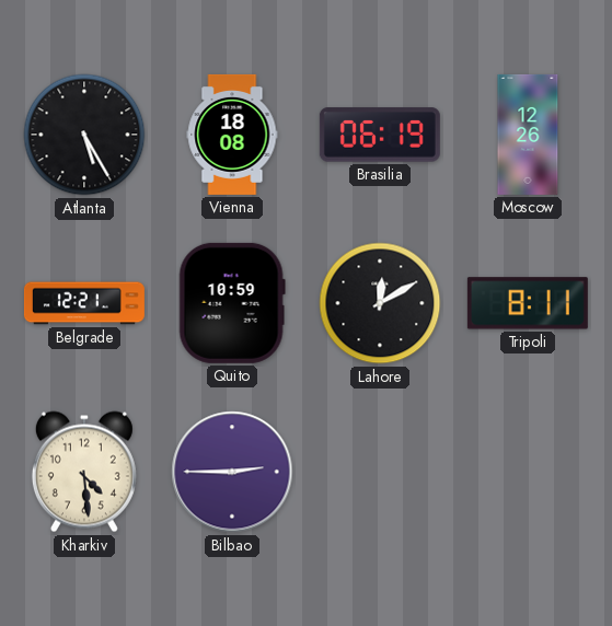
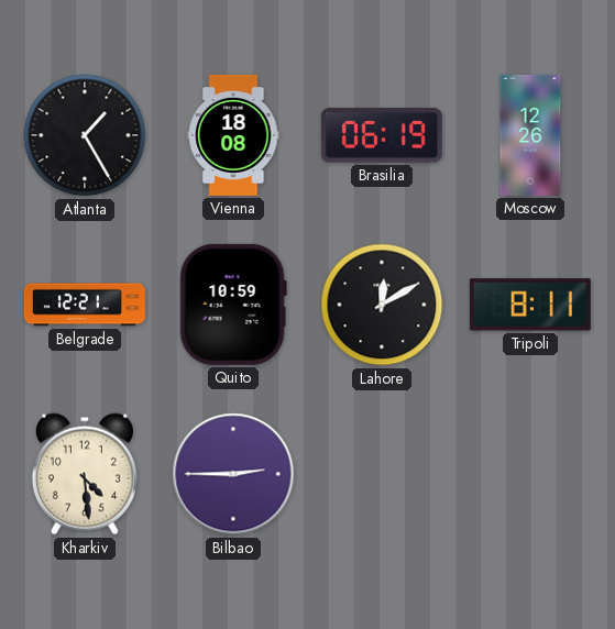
Atlanta: 5:25 -> 1:25 (85, 135)
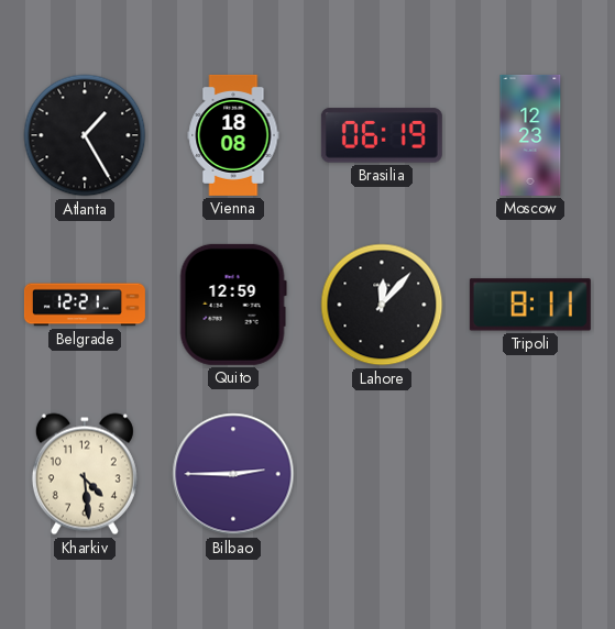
Moscow: 12:26 -> 12:23 (530, 135)
Quito: 10:59 -> 12:59 (233, 305)
Lahore: 12:10 -> 12:07 (382, 305)
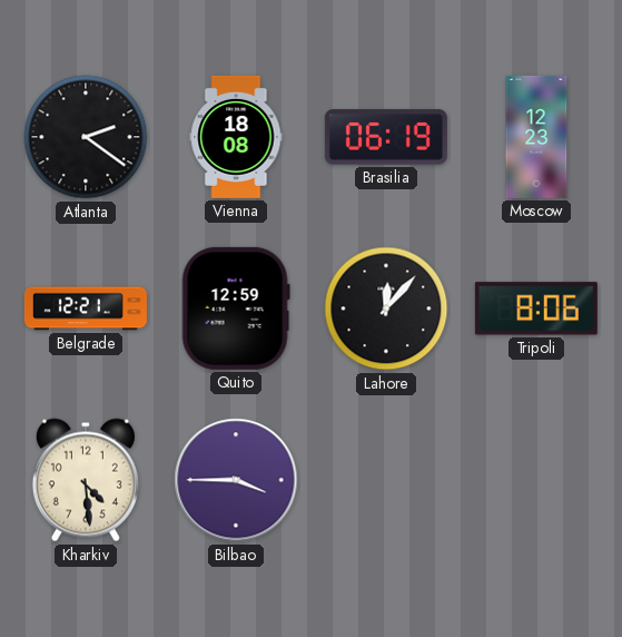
Atlanta: 1:25 -> 2:21 (86, 137)
Tripoli: 8:11 -> 8:06 (536, 308)
Bilbao: 2:45 -> 3:45 (236, 480)
